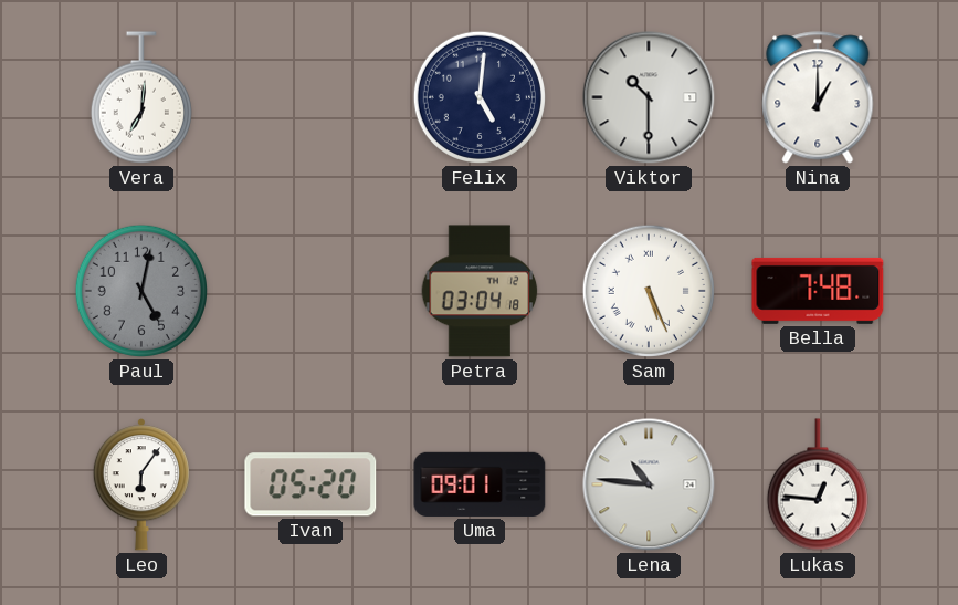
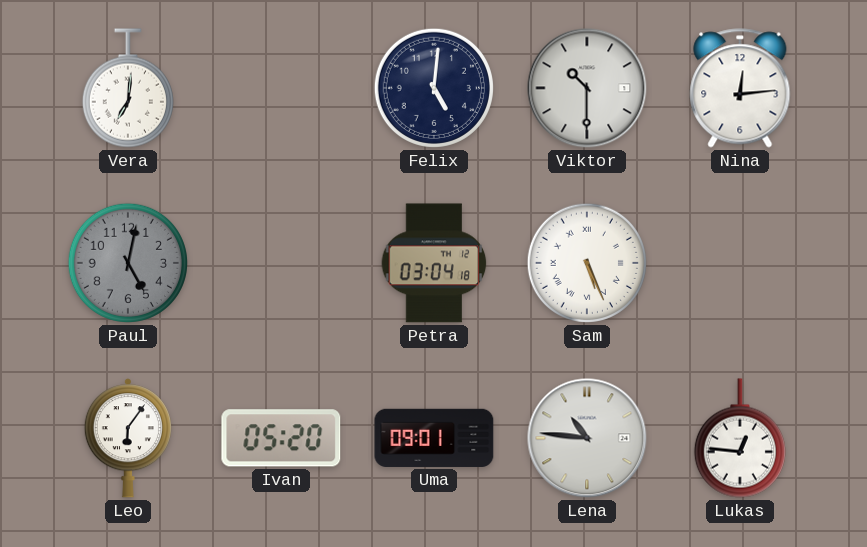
Nina: 1:00 -> 12:14 (740, 88)
Bella: 7:48 -> none (818, 291)
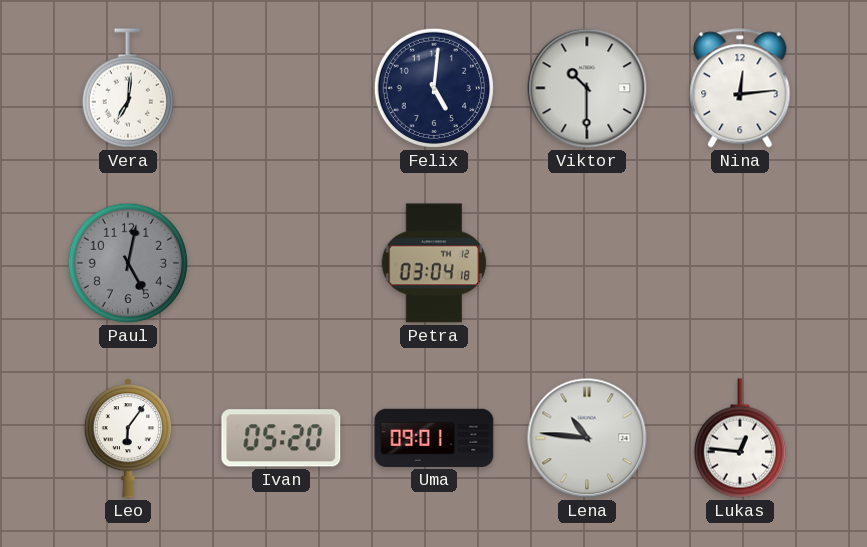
Sam: 5:26 -> none (587, 263)
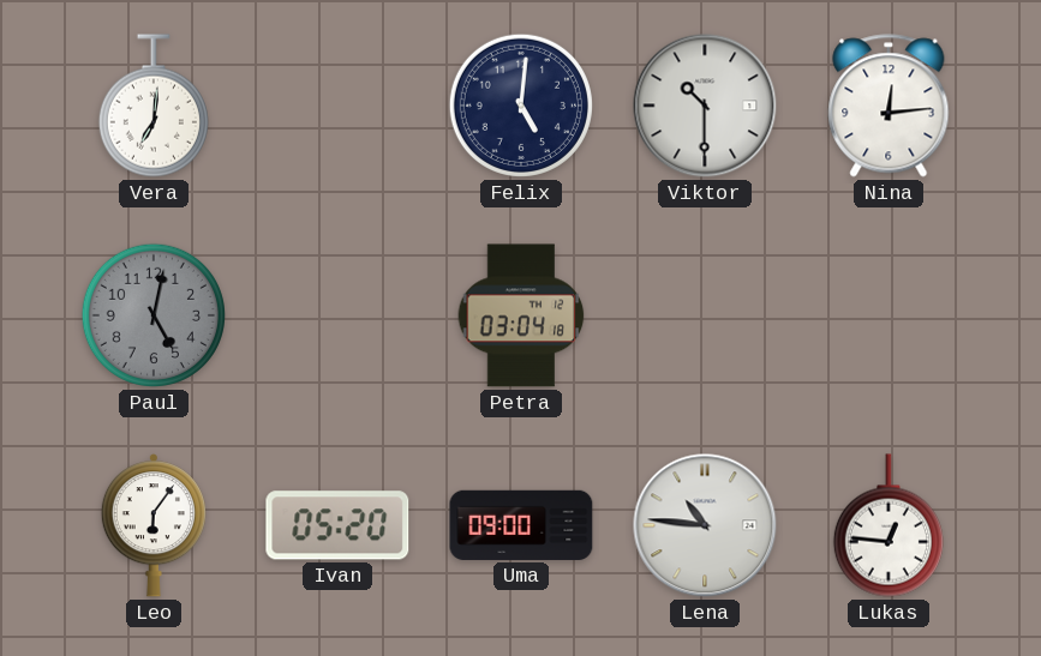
Uma: 09:01 -> 09:00 (521, 525)
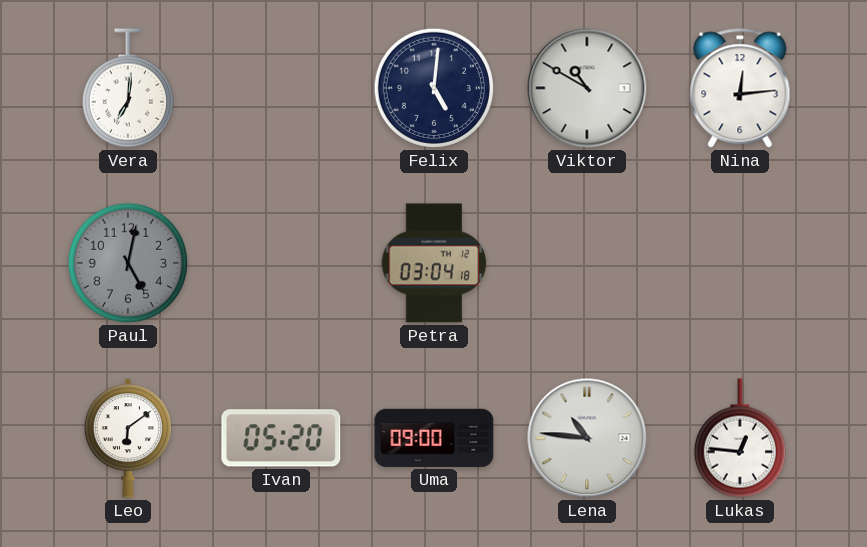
Viktor: 10:30 -> 10:50 (587, 88)
Leo: 6:06 -> 6:09 (128, 438)
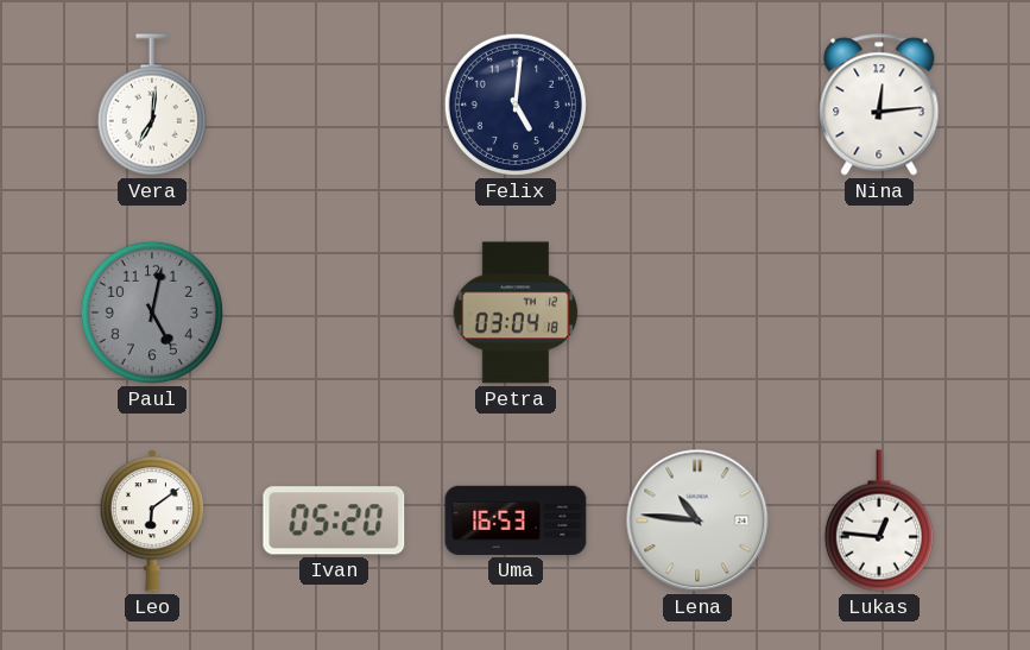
Viktor: 10:50 -> none (587, 88)
Uma: 09:00 -> 16:53 (516, 520)
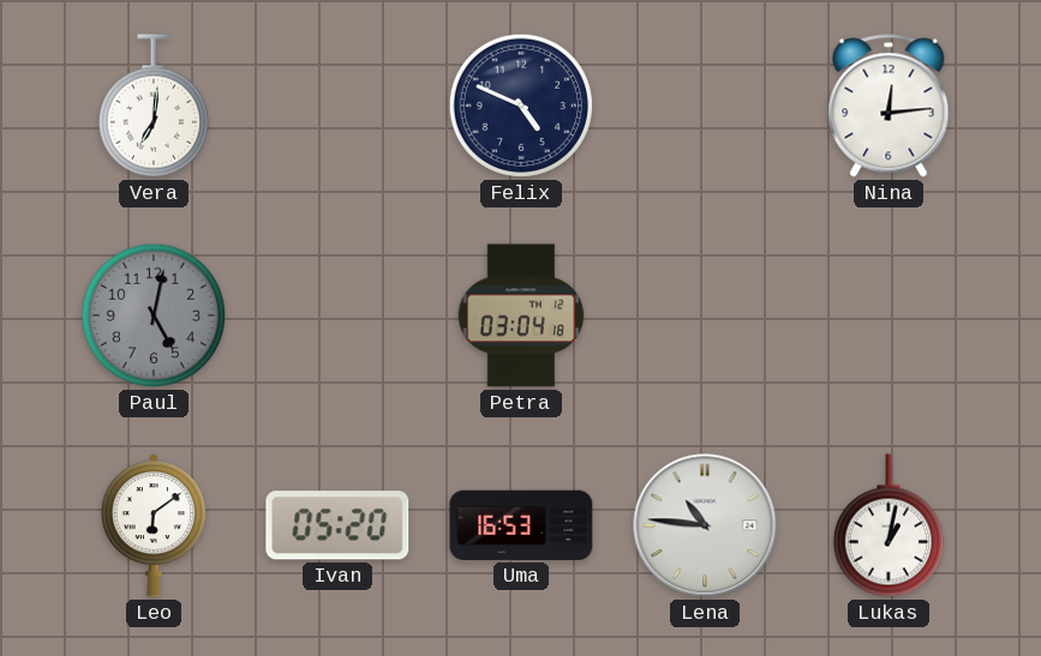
Felix: 5:01 -> 4:49 (521, 106)
Lukas: 12:46 -> 1:02 (889, 525)
